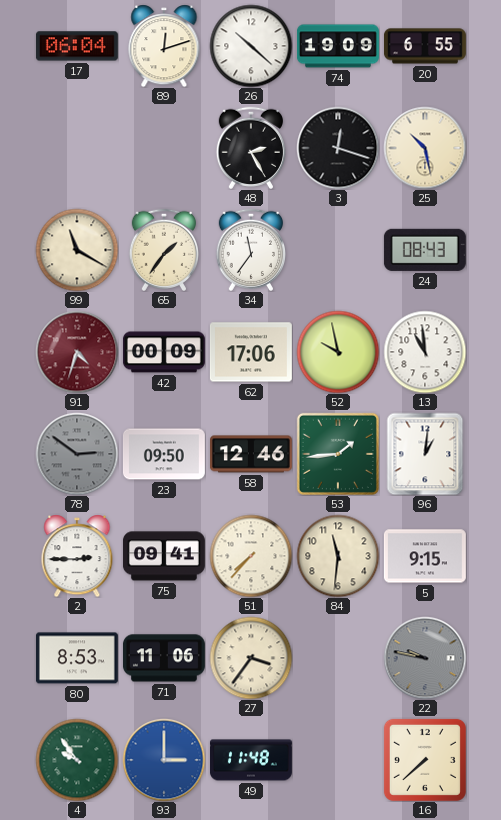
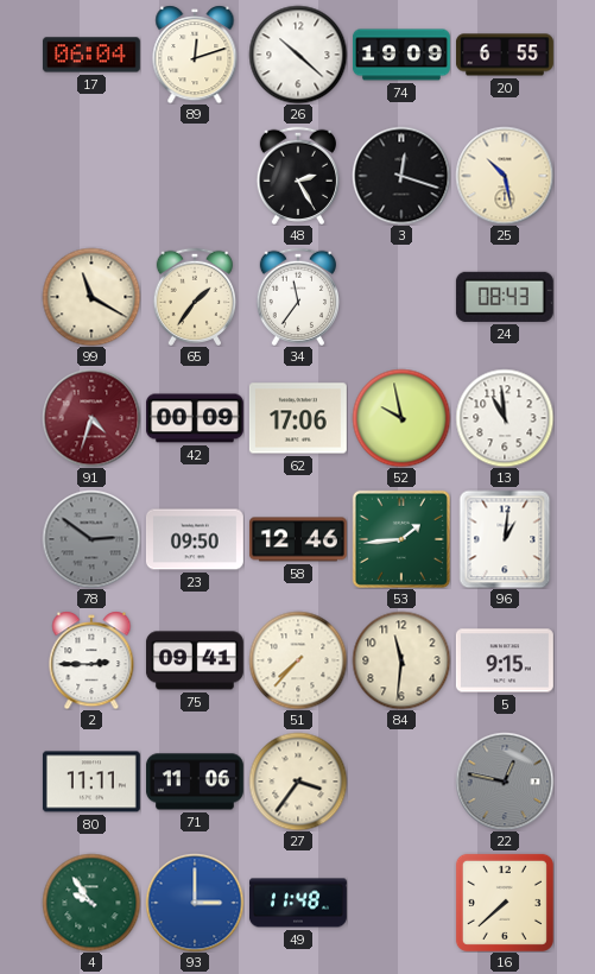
80: 8:53 -> 11:11 (91, 782)
22: 9:47 -> 12:47 (505, 782)
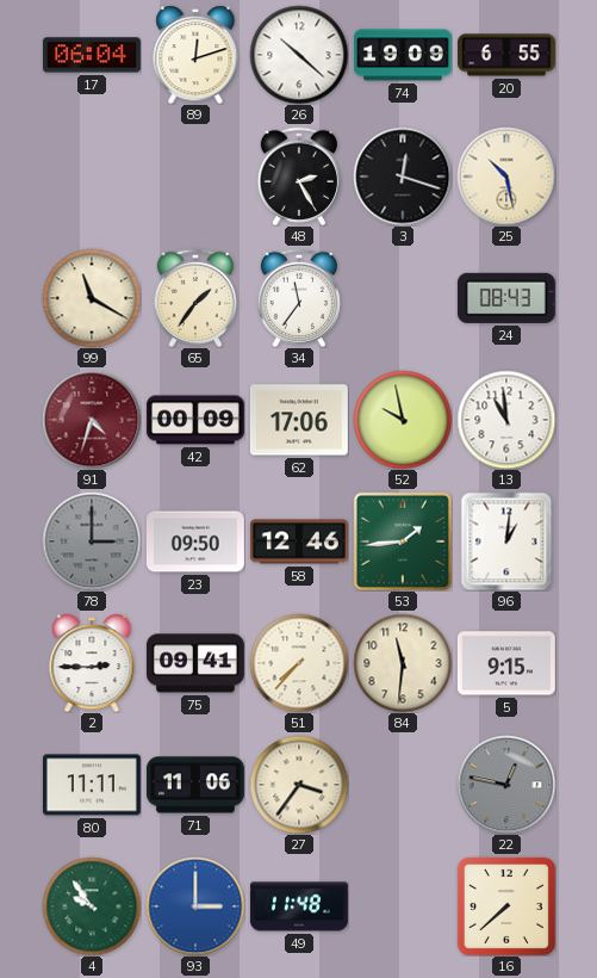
78: 2:51 -> 3:00 (92, 541)
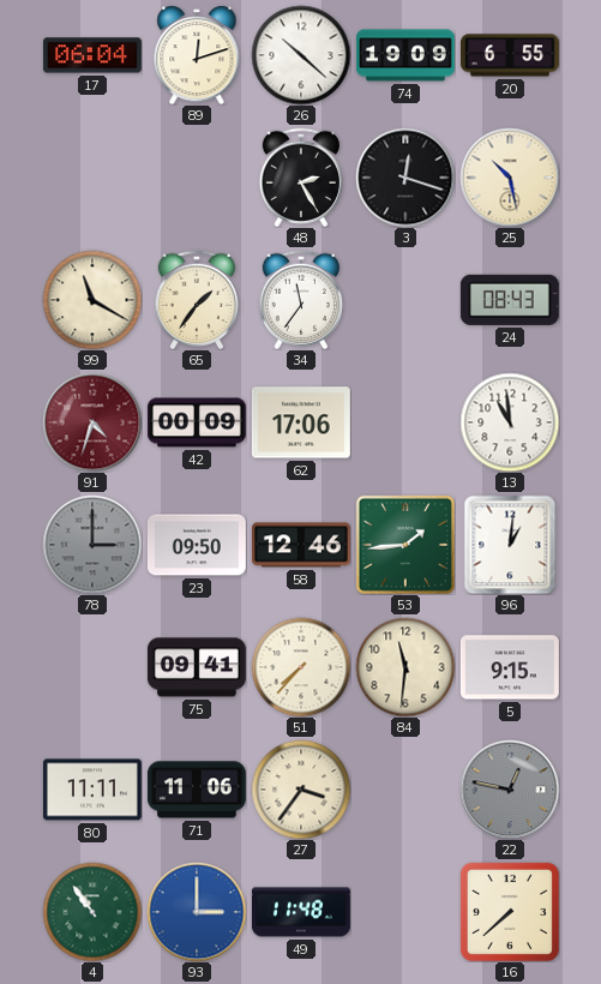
52: 9:58 -> none (403, 420)
2: 2:45 -> none (92, 663)
4: 9:54 -> 10:54 (92, 912)
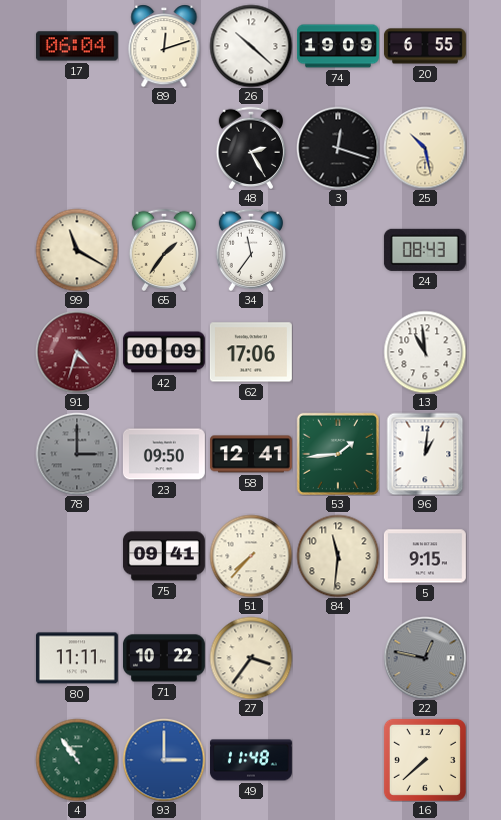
58: 12:46 -> 12:41 (251, 454)
71: 11:06 -> 10:22 (164, 658)
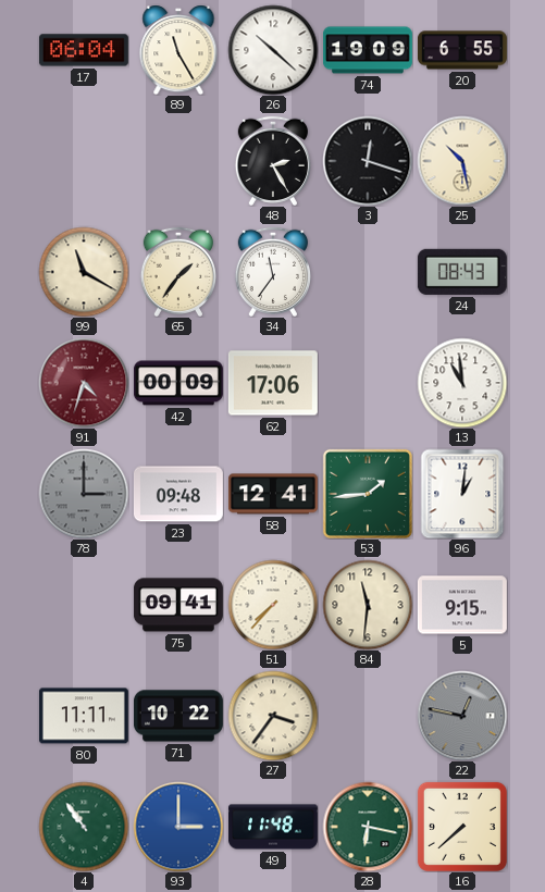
89: 12:12 -> 11:25 (178, 50)
23: 09:50 -> 09:48 (178, 494)
28: none -> 6:17 (368, 827)
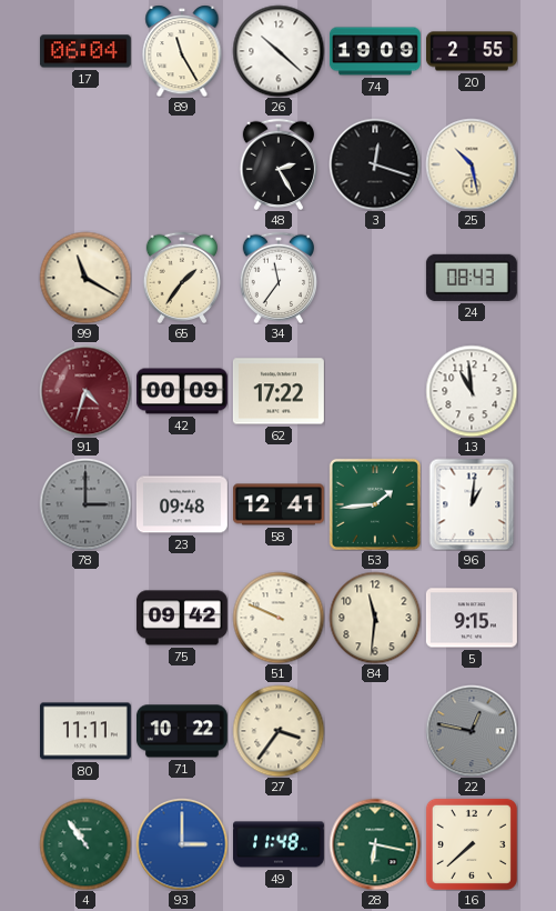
20: 6:55 -> 2:55 (472, 51)
62: 17:06 -> 17:22 (279, 391)
75: 09:41 -> 09:42 (182, 618)
51: 7:37 -> 9:49 (279, 618)
